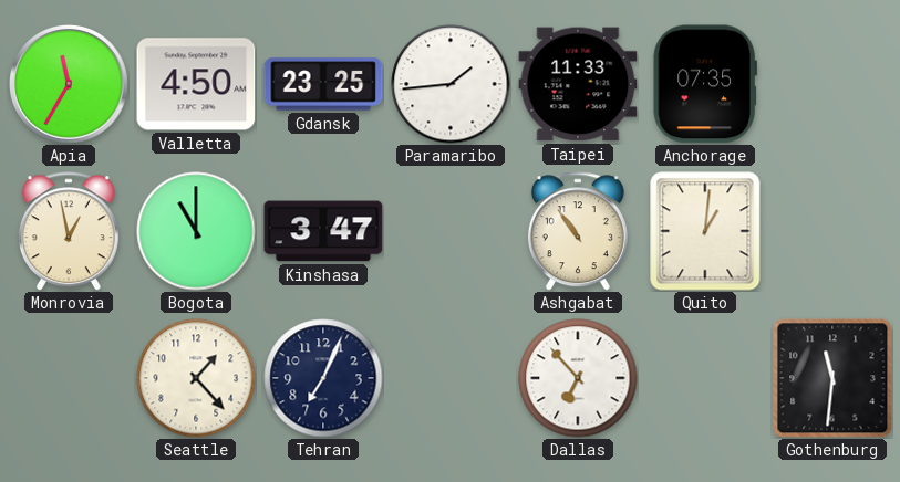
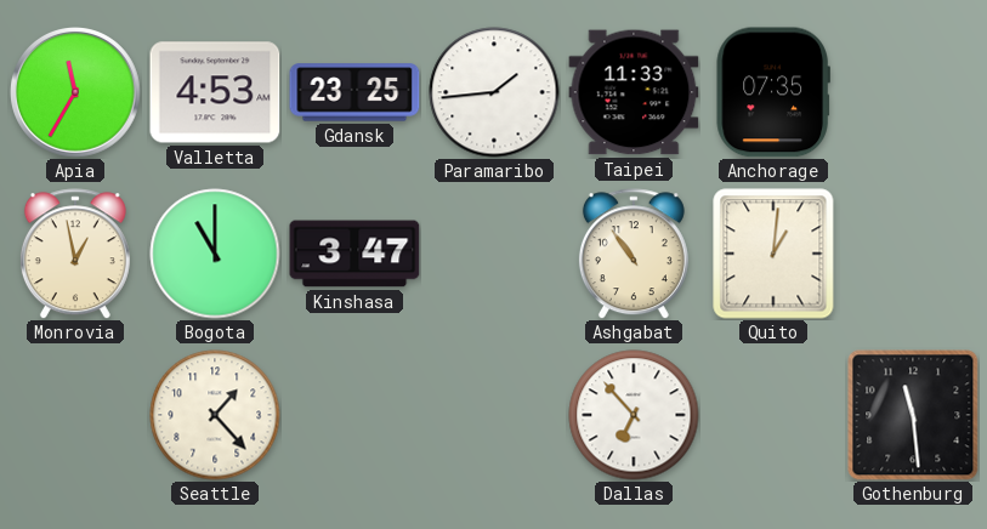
Valletta: 4:50 -> 4:53 (215, 92)
Tehran: 7:04 -> none (323, 378)
Gothenburg: 11:31 -> 11:29 (913, 415)
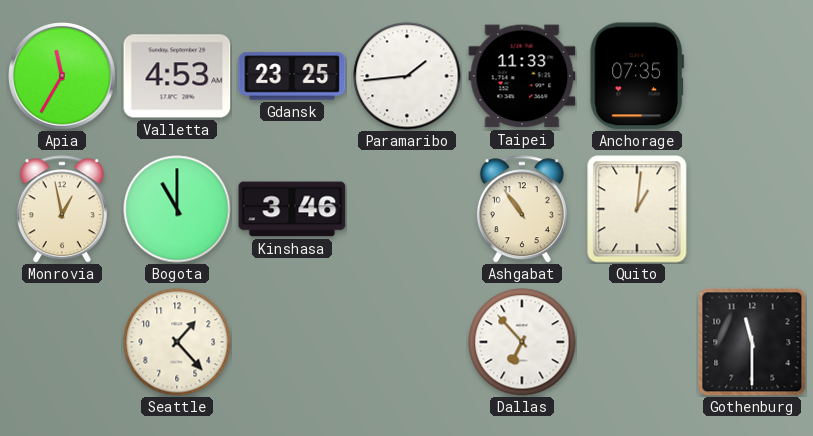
Kinshasa: 3:47 -> 3:46 (292, 209)
Gothenburg: 11:29 -> 11:30 (752, 342)
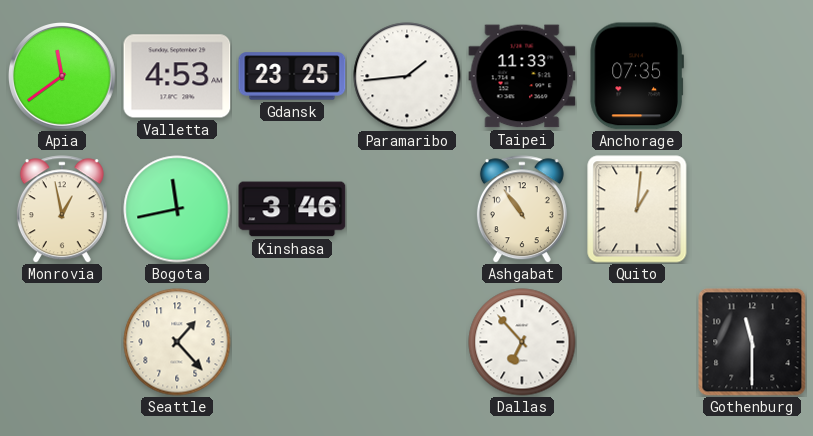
Apia: 11:35 -> 11:39 (63, 77)
Bogota: 11:00 -> 11:43 (177, 209)
